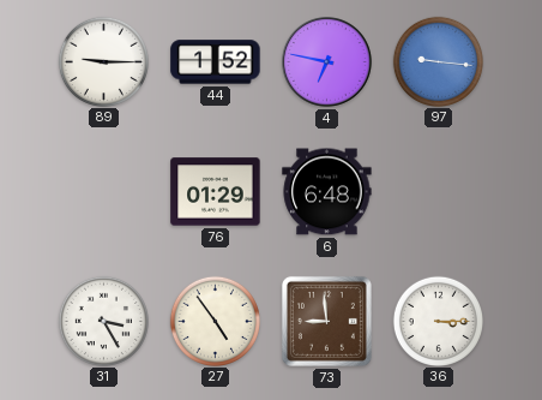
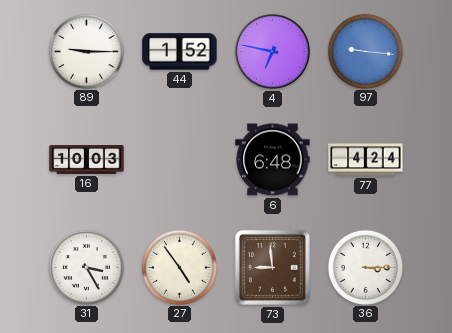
16: none -> 10:03 (87, 160)
76: 01:29 -> none (216, 192)
77: none -> 4:24 (366, 160)
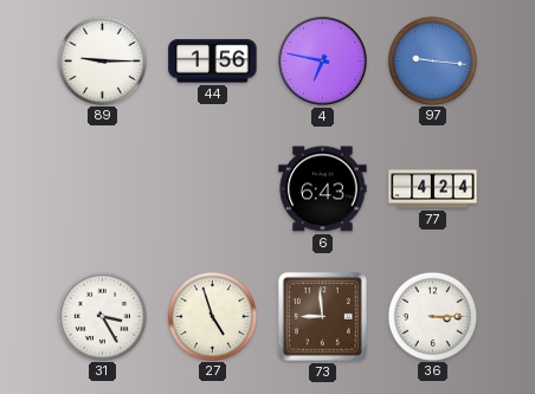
44: 1:52 -> 1:56 (213, 62)
16: 10:03 -> none (87, 160)
6: 6:48 -> 6:43 (323, 189)
27: 4:54 -> 4:57 (212, 316)
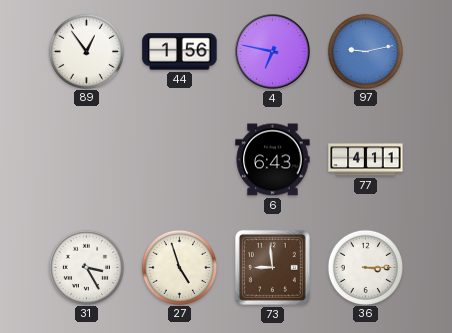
89: 9:15 -> 12:54 (86, 51)
97: 9:16 -> 9:13 (365, 51)
77: 4:24 -> 4:11 (366, 160)
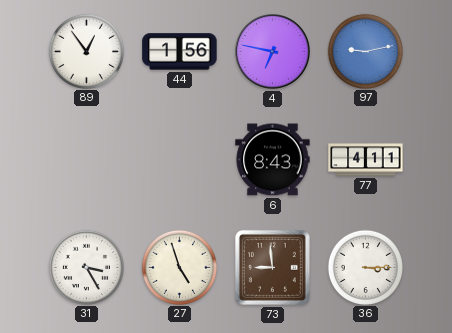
6: 6:43 -> 8:43 (273, 160)
